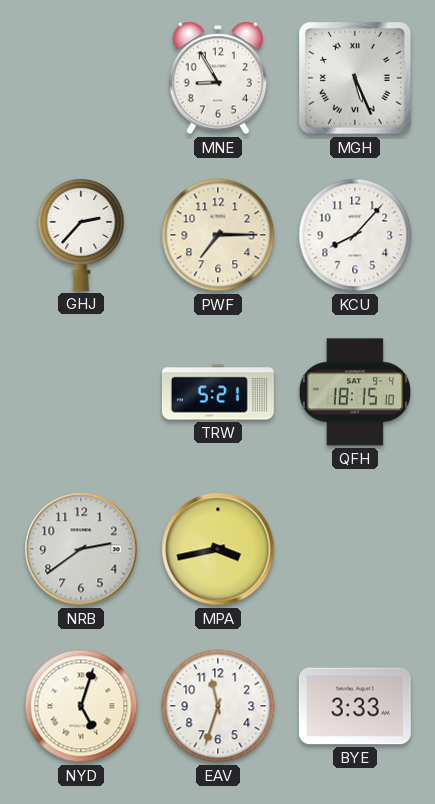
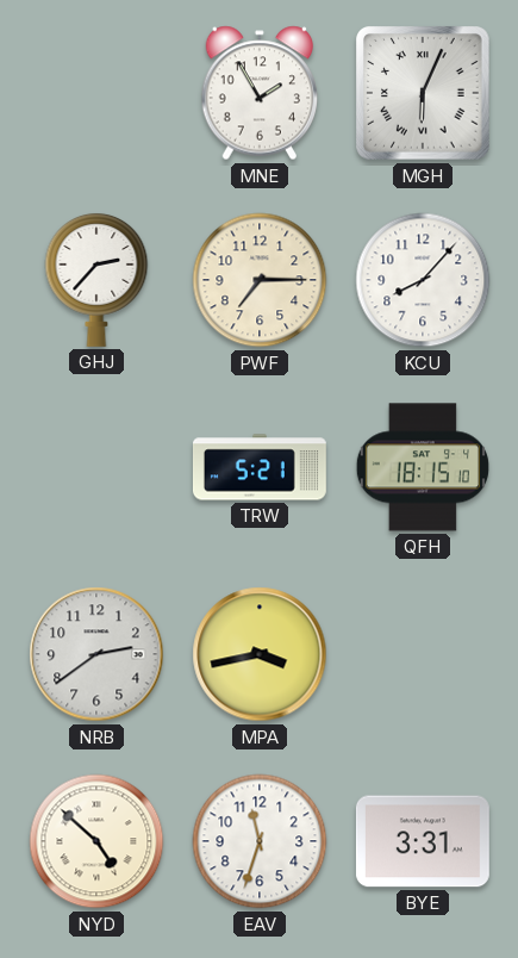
MNE: 8:55 -> 1:55 (260, 93)
MGH: 5:26 -> 6:04 (423, 93)
NYD: 5:03 -> 4:52 (96, 841)
BYE: 3:33 -> 3:31 (423, 841)
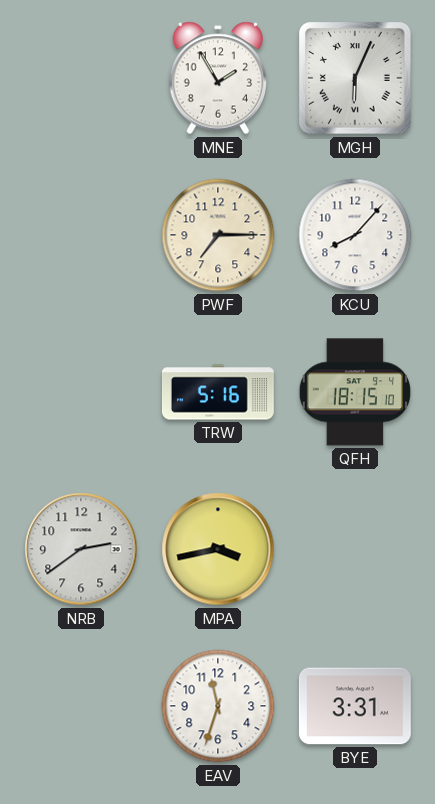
GHJ: 2:37 -> none (96, 279)
TRW: 5:21 -> 5:16 (218, 392)
NYD: 4:52 -> none (96, 841)
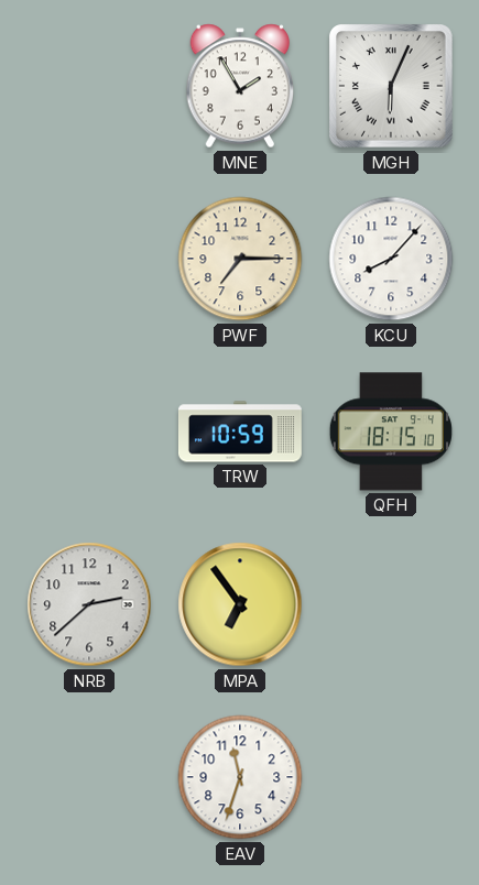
TRW: 5:16 -> 10:59 (240, 431)
NRB: 2:39 -> 2:38 (89, 604)
MPA: 3:43 -> 6:54 (240, 604)
BYE: 3:31 -> none (355, 706)
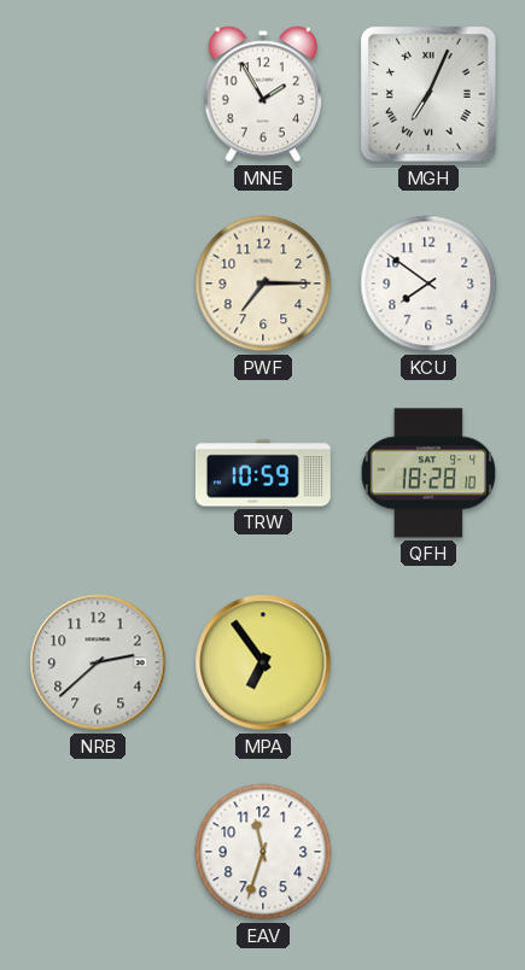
MGH: 6:04 -> 7:04 (428, 94)
KCU: 8:07 -> 7:51 (428, 284)
QFH: 18:15 -> 18:28 (428, 473)
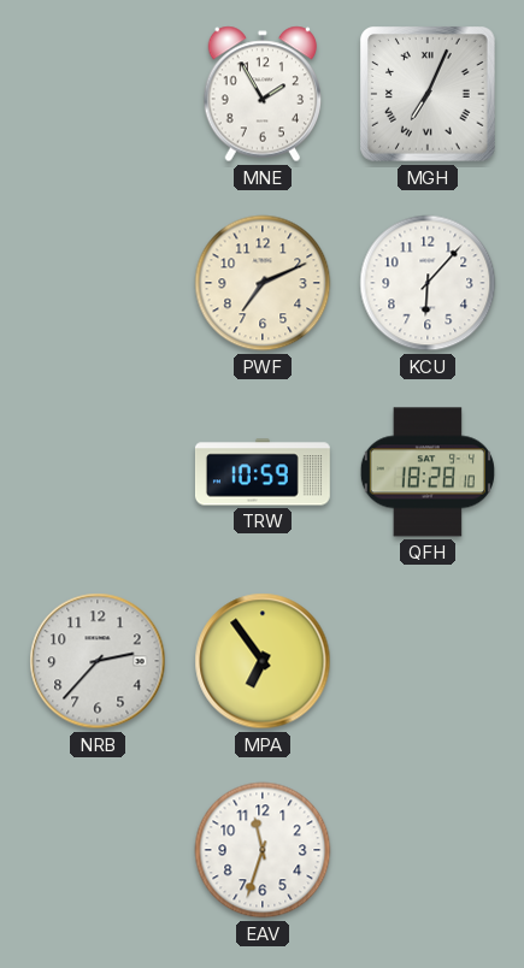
PWF: 7:15 -> 7:11 (263, 283)
KCU: 7:51 -> 6:07 (428, 283)
NRB: 2:38 -> 2:37 (98, 661)
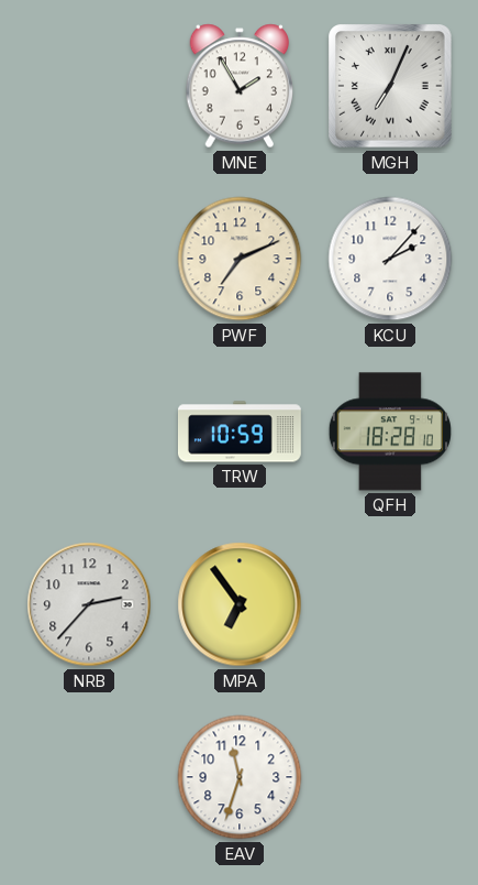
KCU: 6:07 -> 2:07 (390, 259)
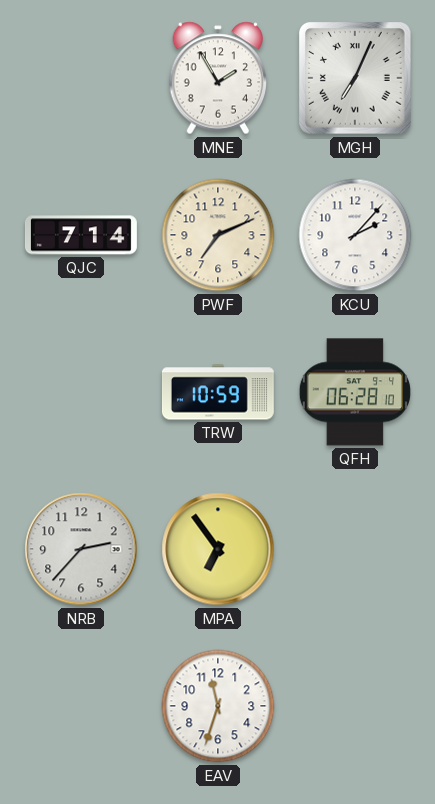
QJC: none -> 7:14 (81, 235)
QFH: 18:28 -> 06:28 (355, 392)
